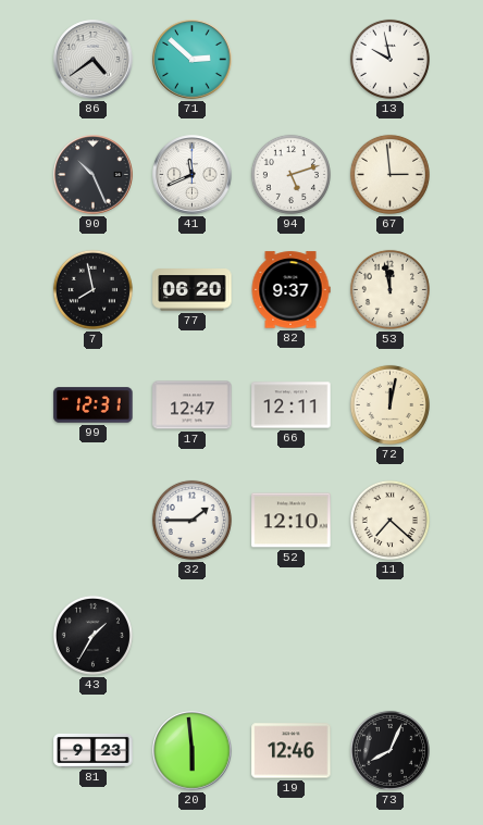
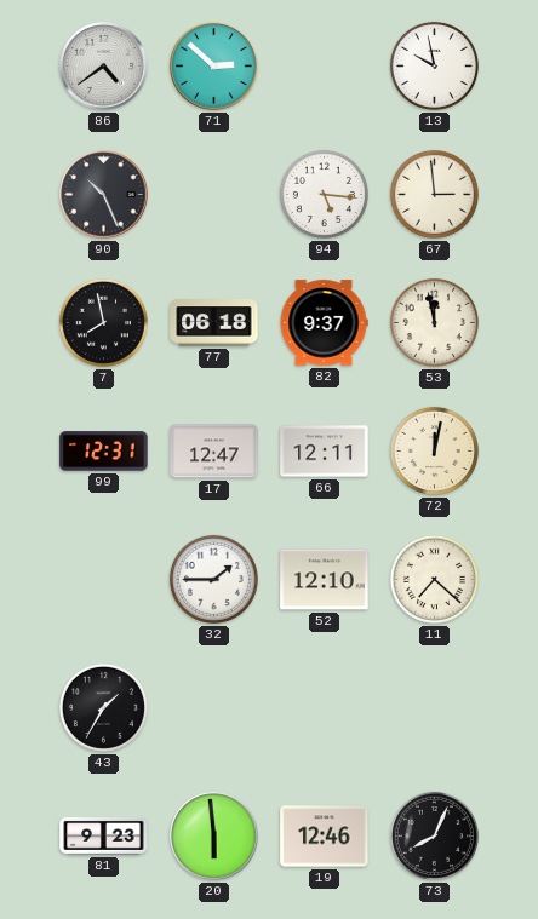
41: 11:41 -> none (193, 175)
94: 5:12 -> 5:16 (324, 194)
77: 06:20 -> 06:18 (214, 323)
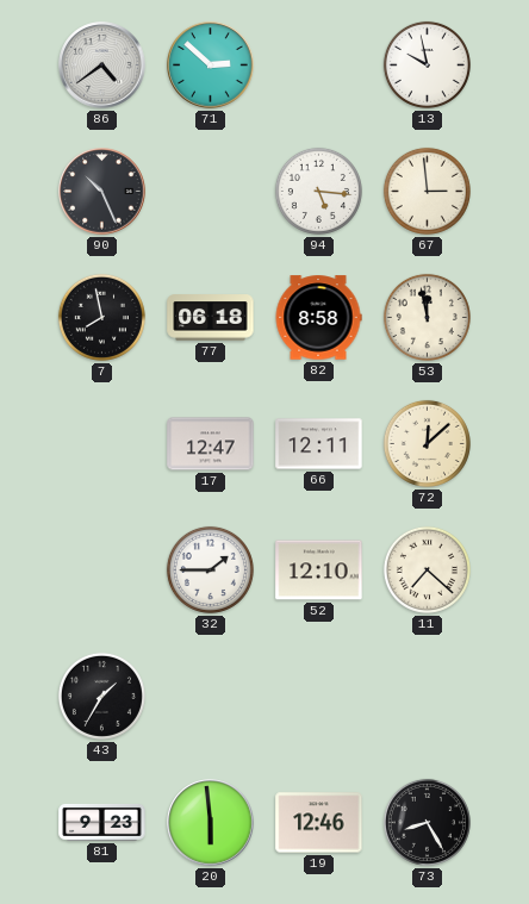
82: 9:37 -> 8:58 (318, 318)
99: 12:31 -> none (104, 452)
72: 12:02 -> 12:08 (427, 443)
73: 8:04 -> 8:25 (427, 822)
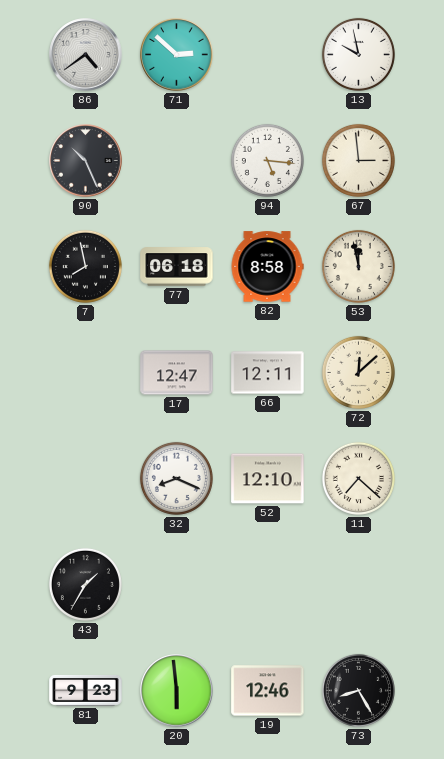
32: 1:45 -> 8:19 (176, 478)
